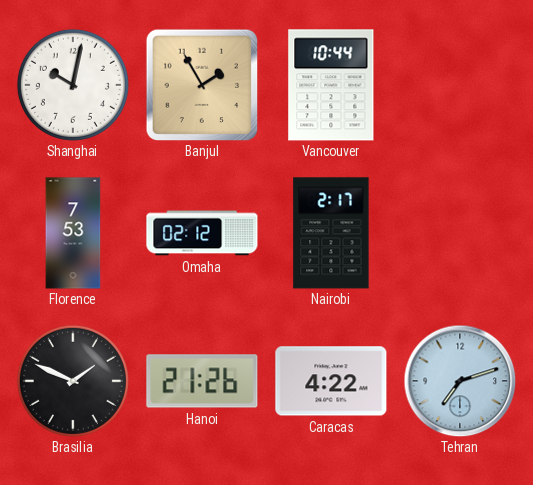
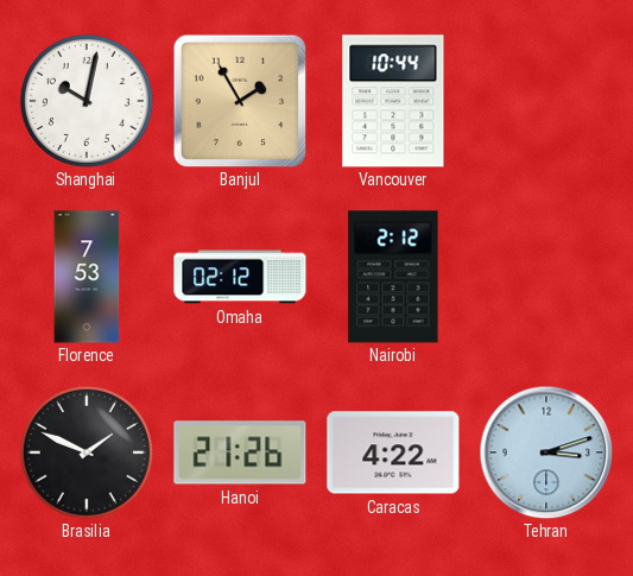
Nairobi: 2:17 -> 2:12 (393, 277)
Tehran: 7:12 -> 3:12 (546, 452)
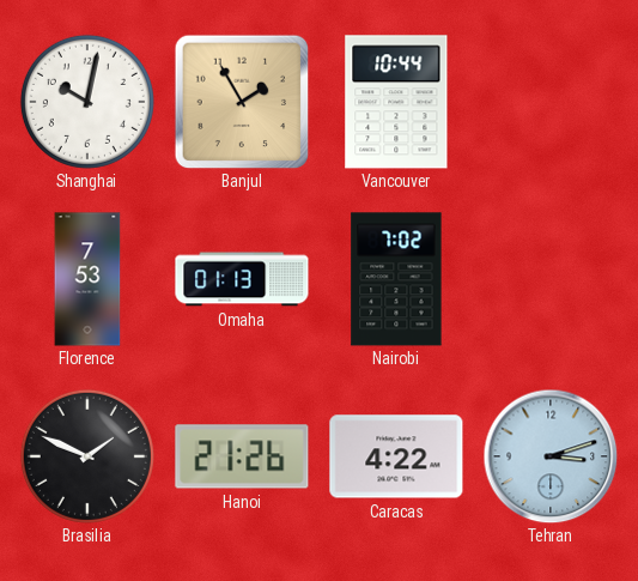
Omaha: 02:12 -> 01:13 (242, 279)
Nairobi: 2:12 -> 7:02 (396, 279)
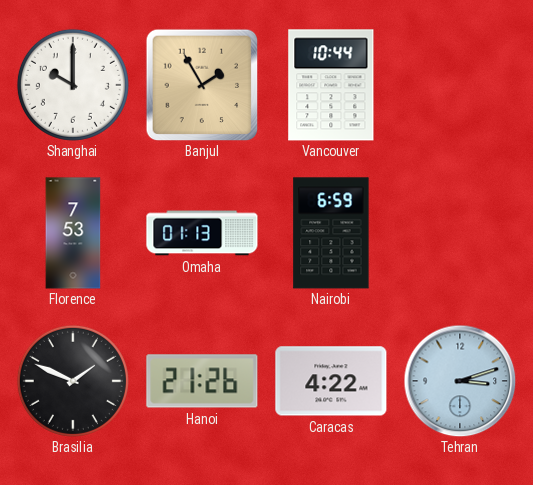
Shanghai: 10:02 -> 10:00 (73, 85)
Nairobi: 7:02 -> 6:59 (331, 233)
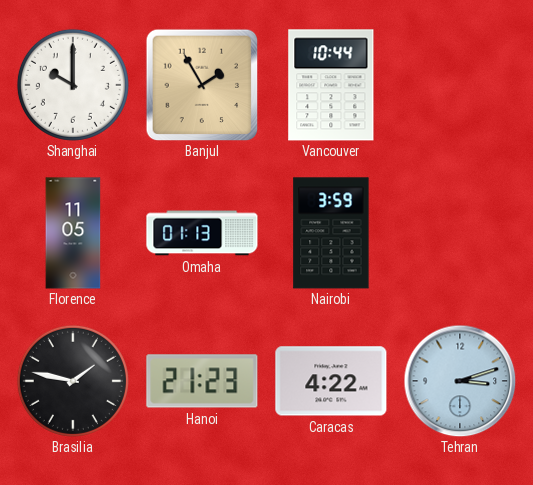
Florence: 7:53 -> 11:05 (73, 233)
Nairobi: 6:59 -> 3:59 (331, 233)
Brasilia: 1:49 -> 1:47 (73, 381)
Hanoi: 21:26 -> 21:23 (202, 381)
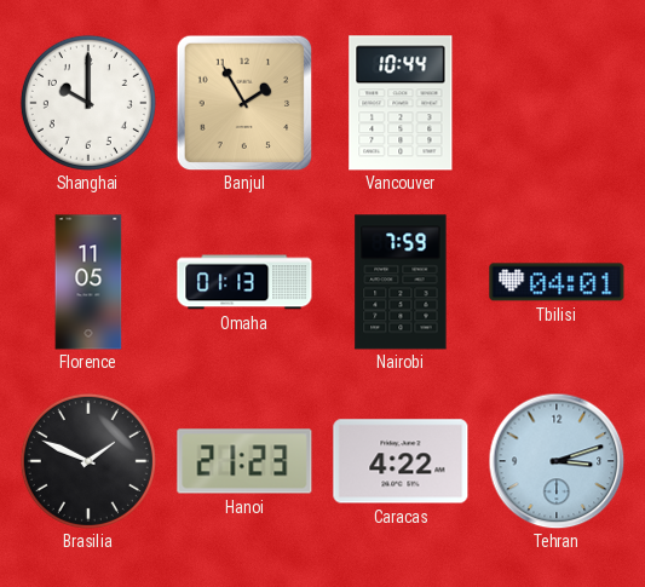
Nairobi: 3:59 -> 7:59 (401, 282)
Tbilisi: none -> 04:01 (557, 282)
Brasilia: 1:47 -> 1:49 (88, 461)
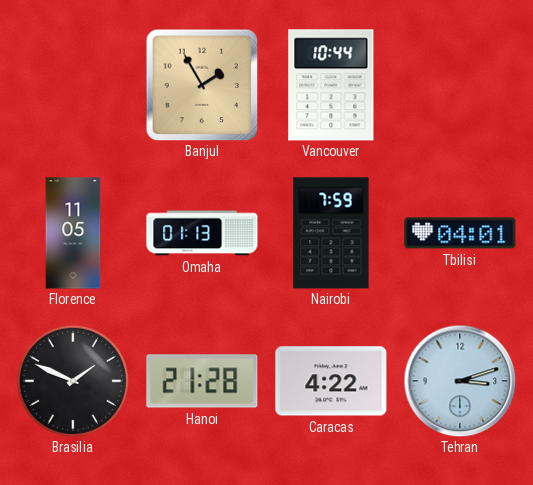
Shanghai: 10:00 -> none (88, 103)
Hanoi: 21:23 -> 21:28 (202, 381)
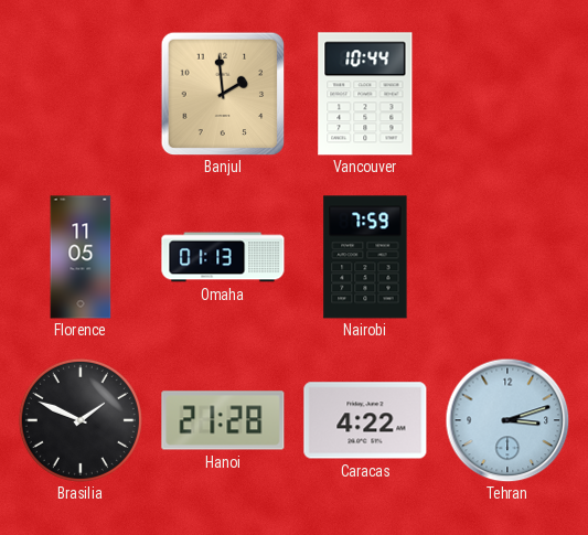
Banjul: 1:55 -> 1:59 (223, 94)
Tbilisi: 04:01 -> none (460, 233)
